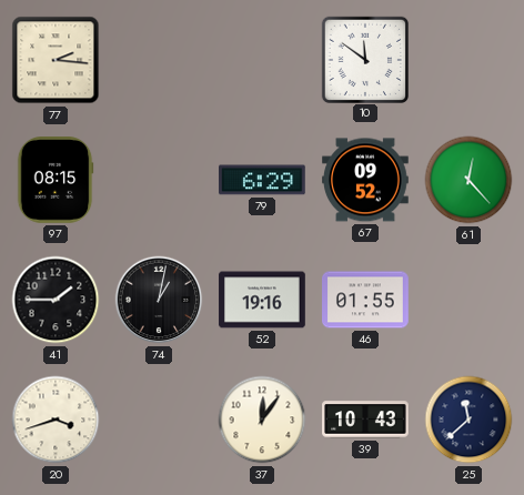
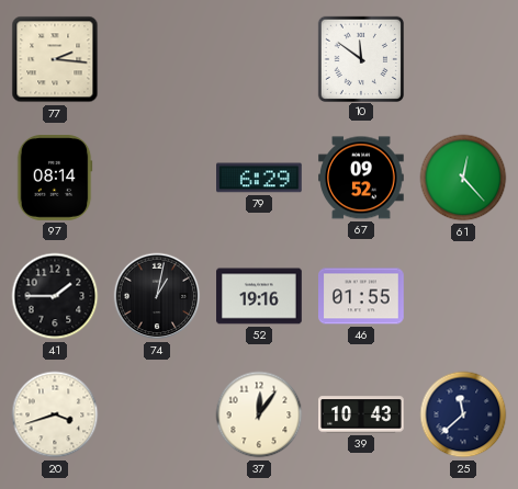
97: 08:15 -> 08:14 (55, 179)
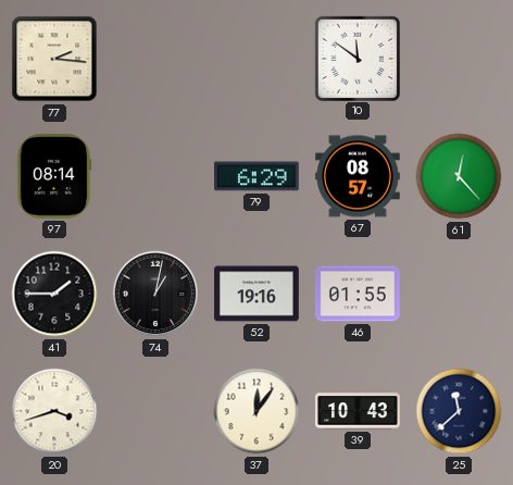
67: 09:52 -> 08:57 (358, 176)
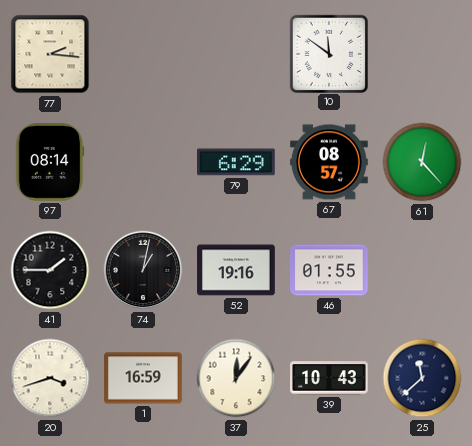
1: none -> 16:59 (143, 378)
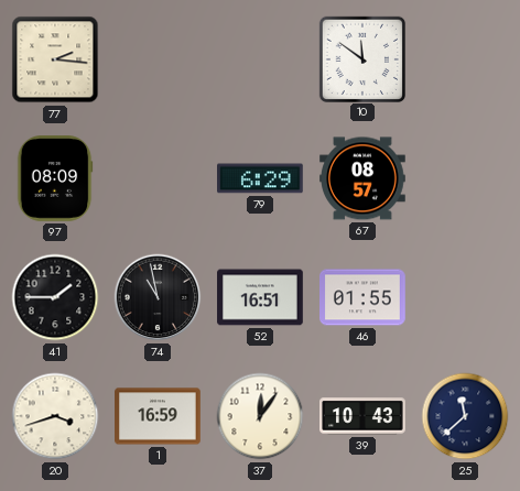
97: 08:14 -> 08:09 (55, 179)
61: 12:23 -> none (422, 162)
74: 1:02 -> 10:58 (158, 297)
52: 19:16 -> 16:51 (260, 297)
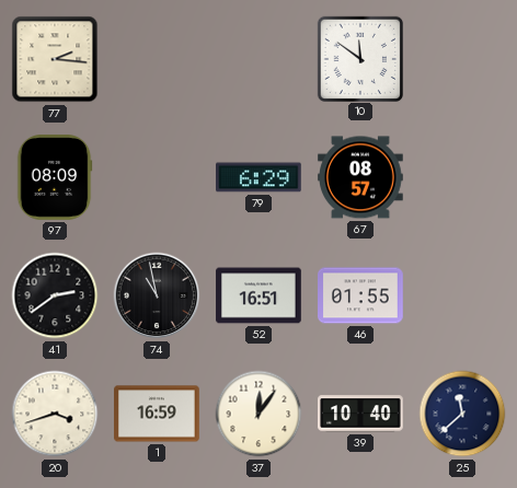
41: 1:45 -> 2:39 (55, 295)
39: 10:43 -> 10:40 (360, 414)
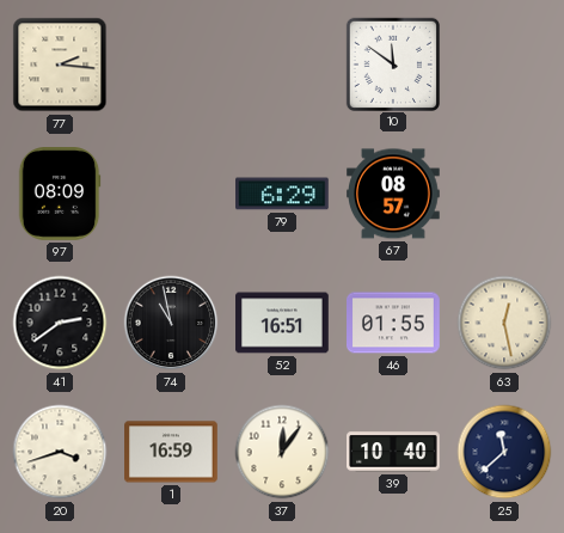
63: none -> 12:28 (504, 323)
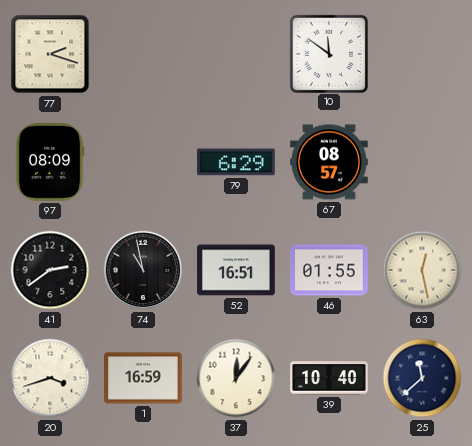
77: 2:16 -> 2:18 (50, 54)
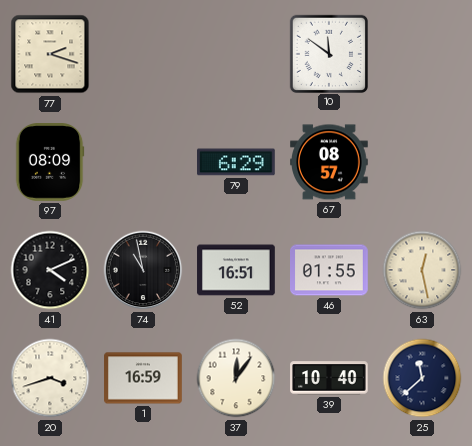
41: 2:39 -> 4:11 (50, 270)
